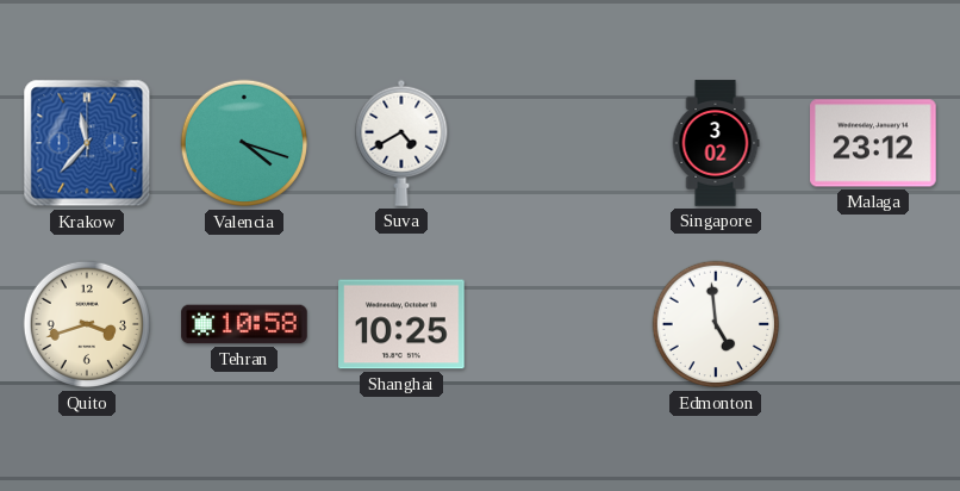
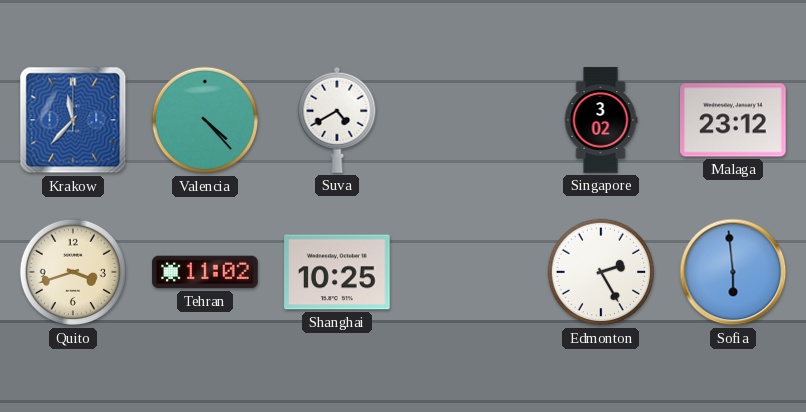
Valencia: 4:18 -> 4:23 (205, 120)
Tehran: 10:58 -> 11:02 (205, 272)
Edmonton: 4:59 -> 2:25 (601, 272)
Sofia: none -> 5:59 (733, 272)
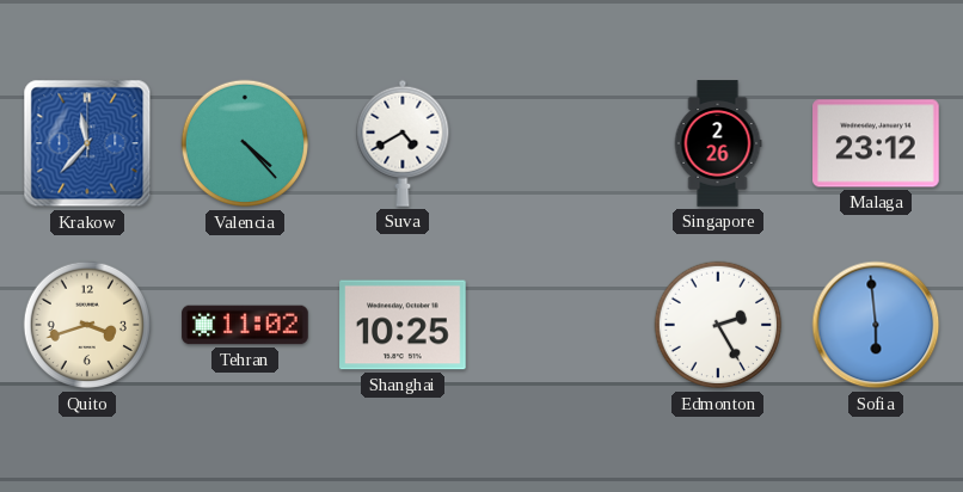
Singapore: 3:02 -> 2:26 (718, 143)
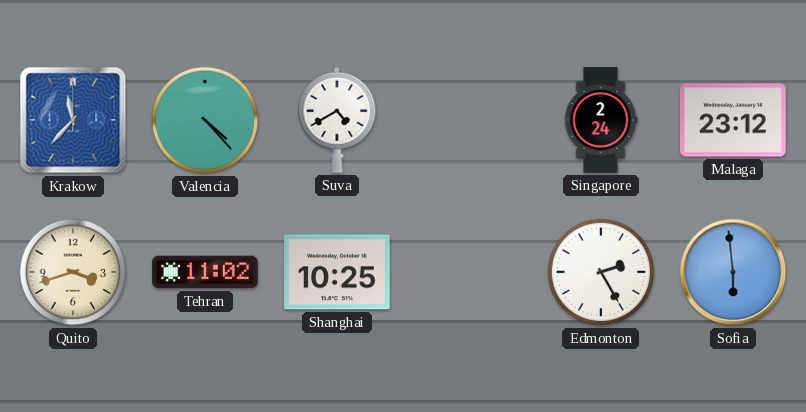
Singapore: 2:26 -> 2:24 (601, 120)
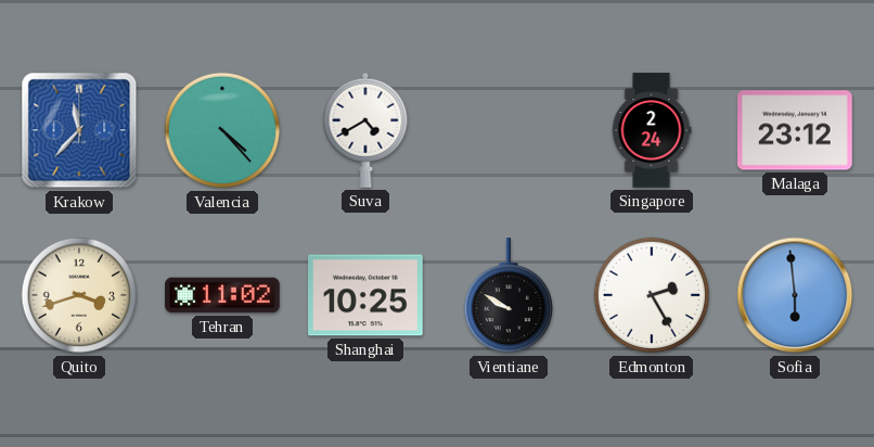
Vientiane: none -> 9:50 (507, 296)
